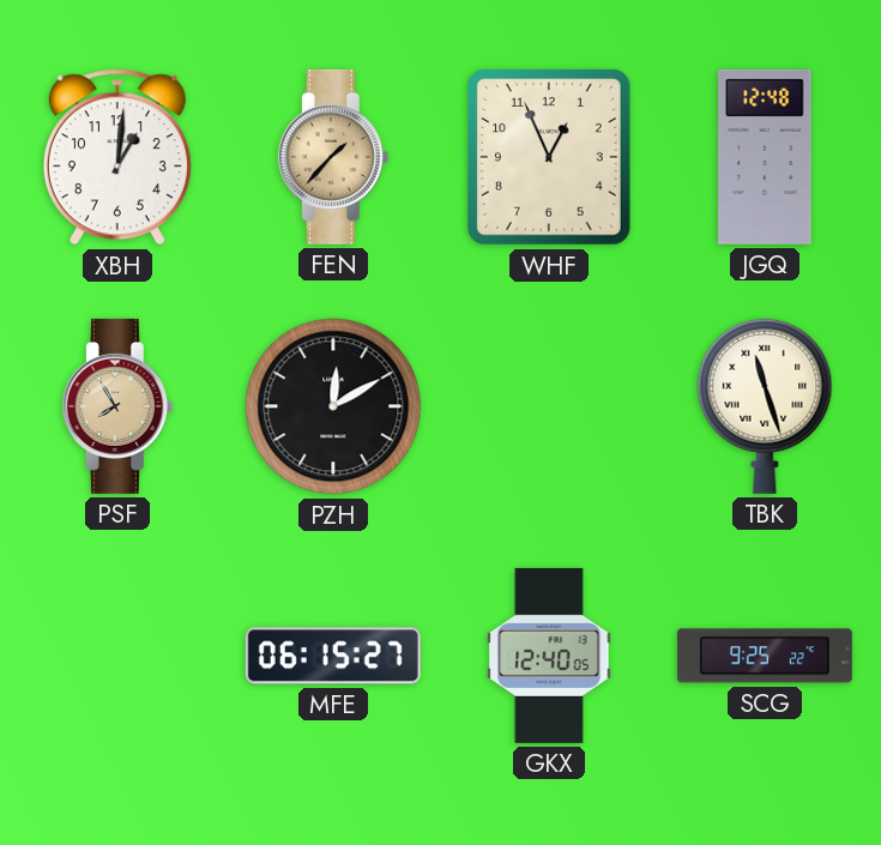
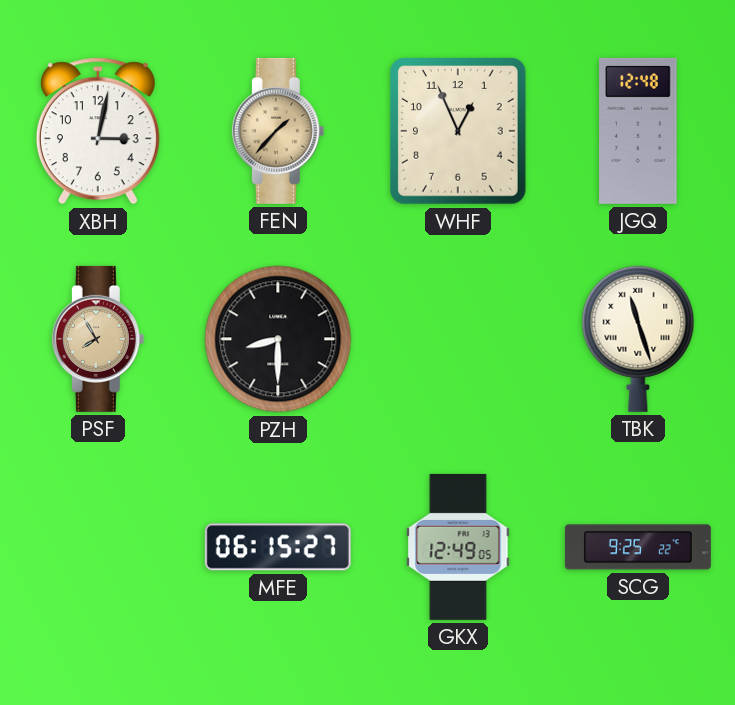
XBH: 1:01 -> 3:02 (98, 131)
PZH: 12:10 -> 8:30 (278, 339)
GKX: 12:40 -> 12:49 (458, 547)
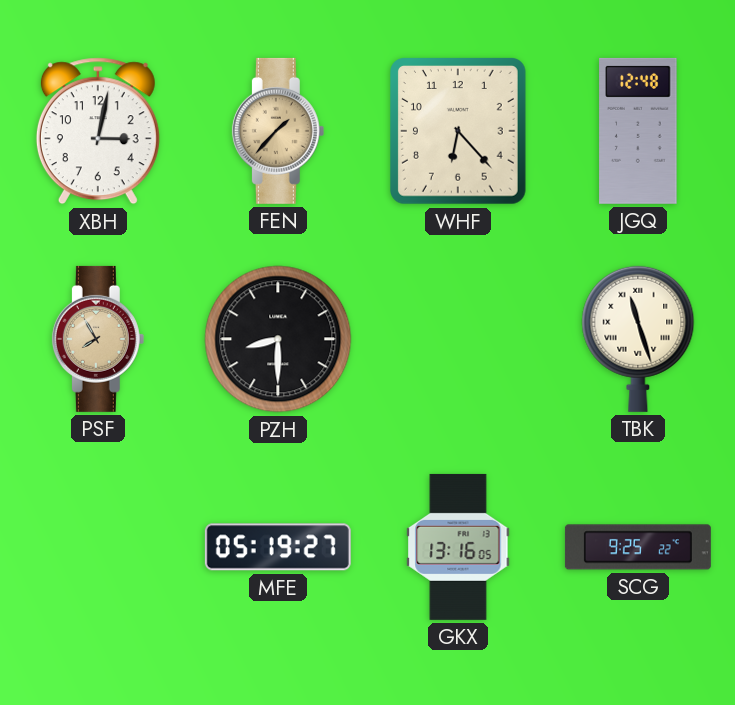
WHF: 12:56 -> 6:23 (459, 132)
MFE: 06:15 -> 05:19 (278, 547)
GKX: 12:49 -> 13:16 (458, 547)
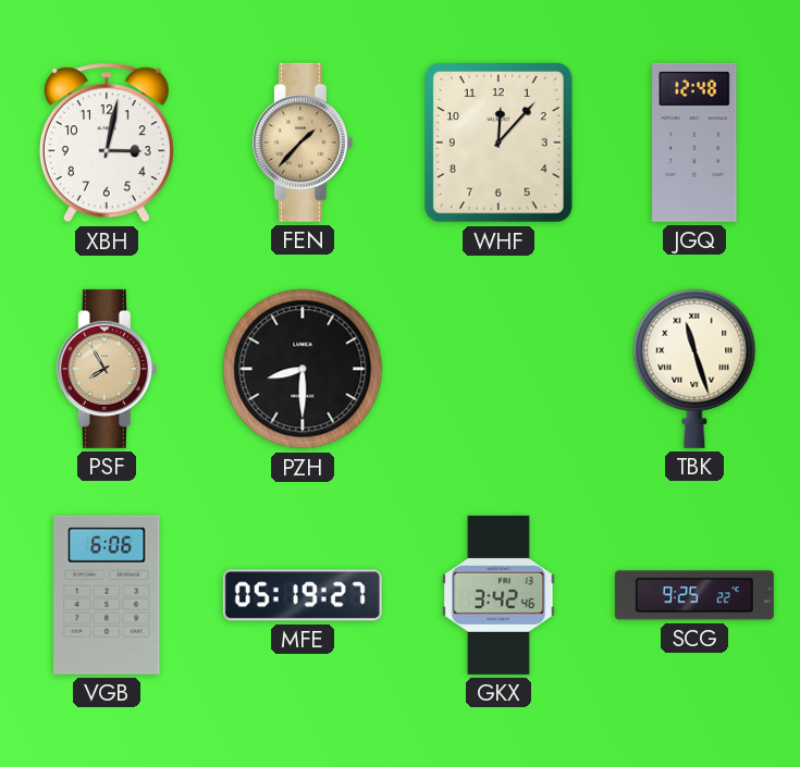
WHF: 6:23 -> 12:07 (500, 144)
VGB: none -> 6:06 (107, 595)
GKX: 13:16 -> 3:42 (499, 595)
